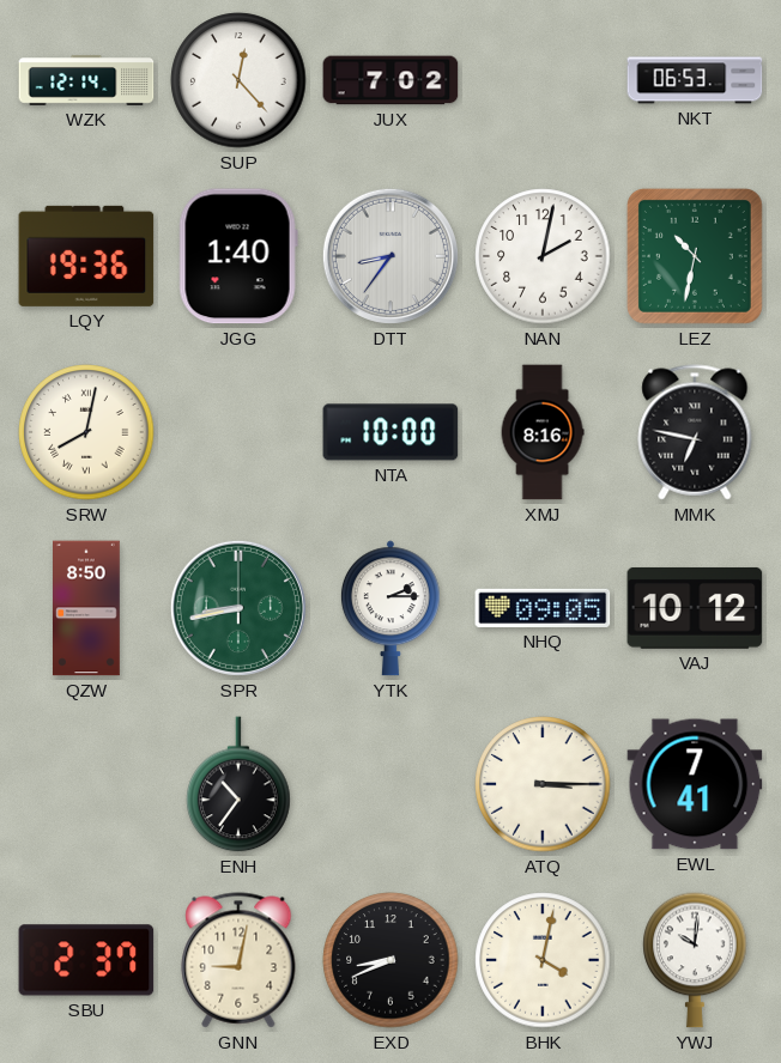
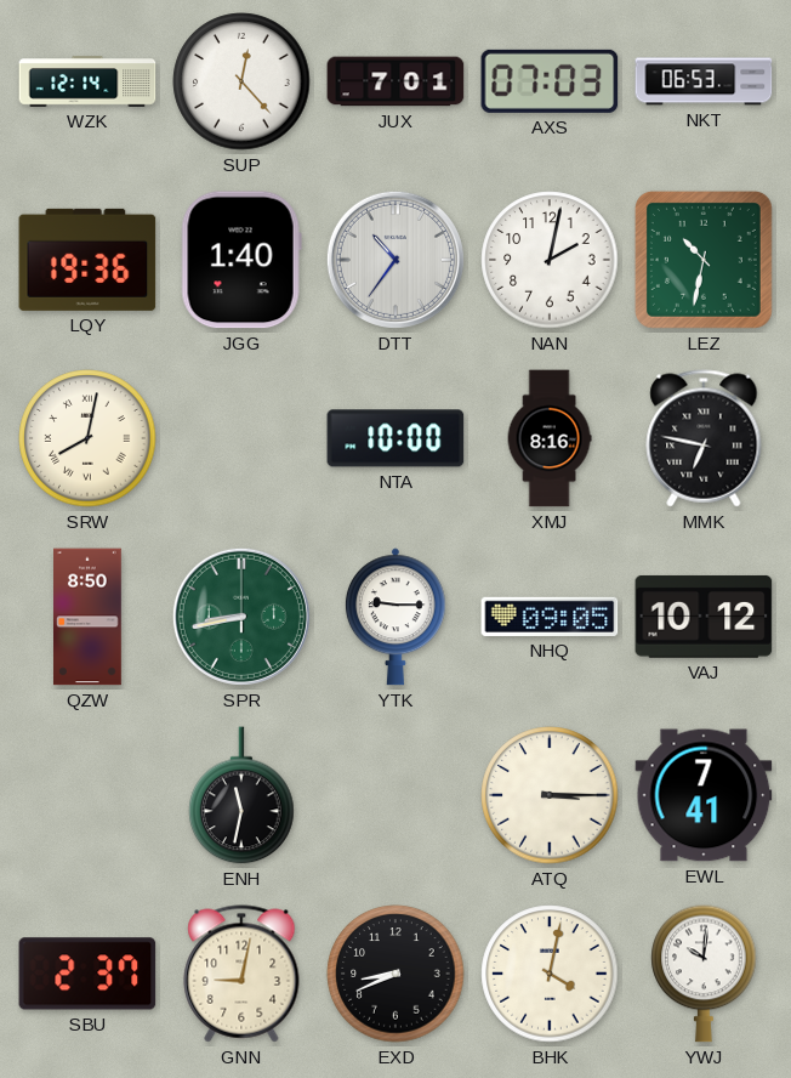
JUX: 7:02 -> 7:01 (395, 81)
AXS: none -> 07:03 (550, 81)
DTT: 8:36 -> 10:36 (395, 260)
YTK: 2:15 -> 9:15 (395, 617)
ENH: 10:36 -> 11:32 (241, 795)
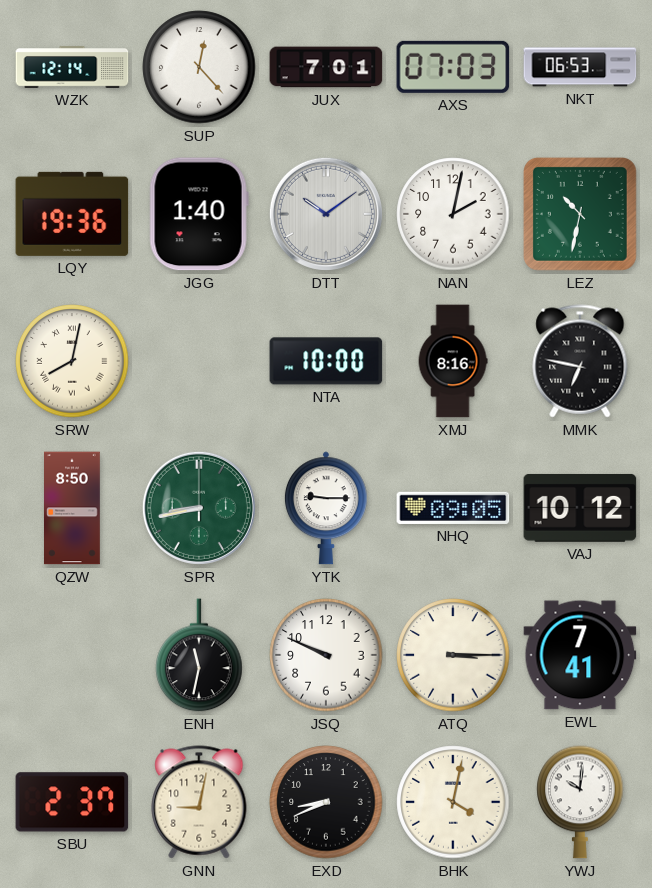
DTT: 10:36 -> 10:09 (326, 214)
JSQ: none -> 9:49 (326, 655)
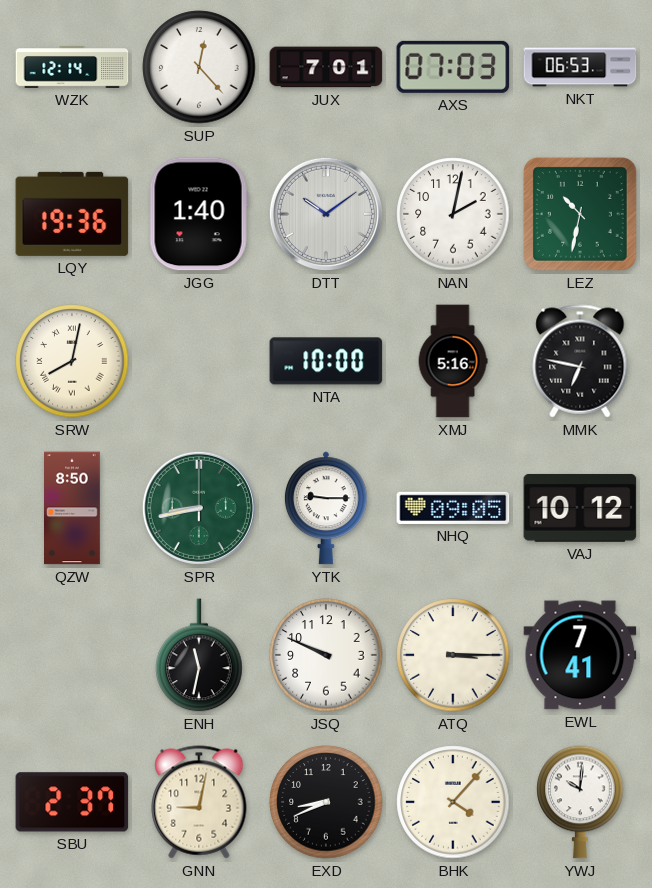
XMJ: 8:16 -> 5:16 (453, 361)
BHK: 4:02 -> 4:07 (453, 802)
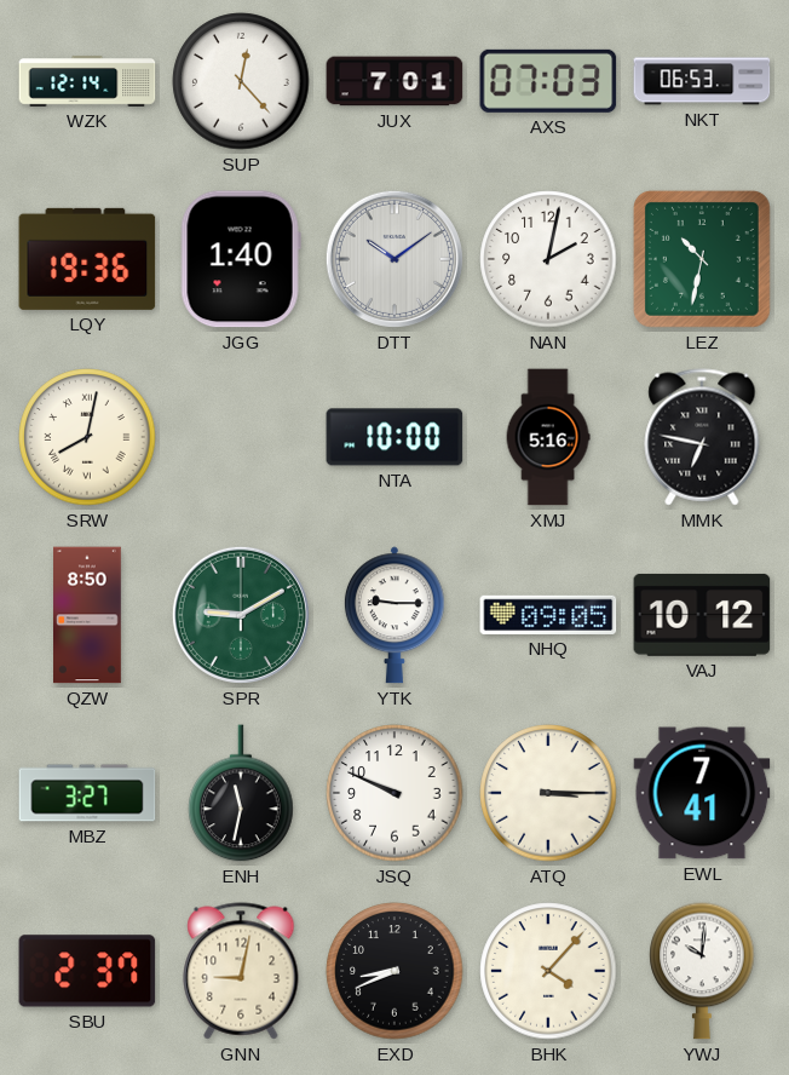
SPR: 8:43 -> 9:10 (241, 615)
MBZ: none -> 3:27 (87, 793)
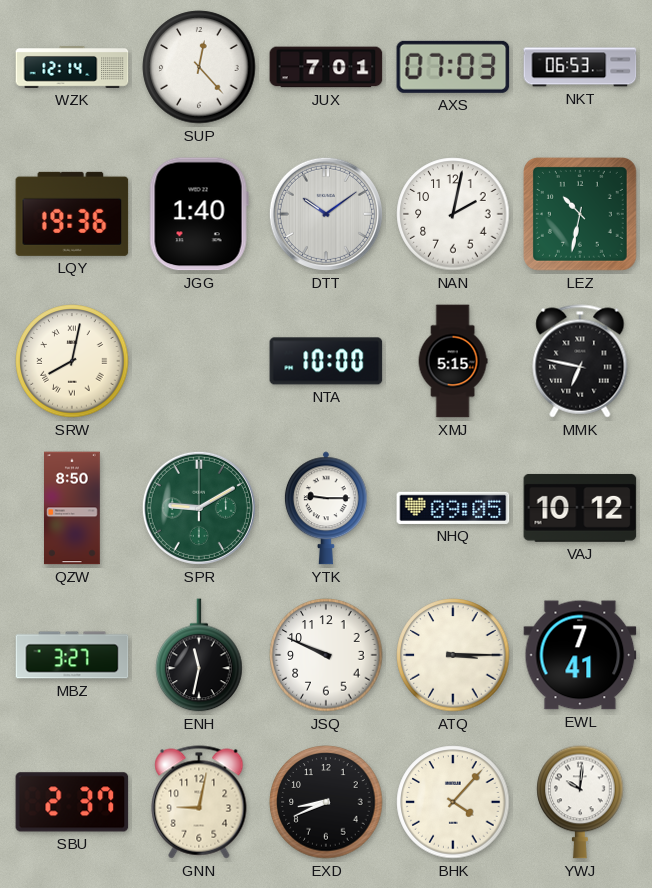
XMJ: 5:16 -> 5:15 (453, 361)
